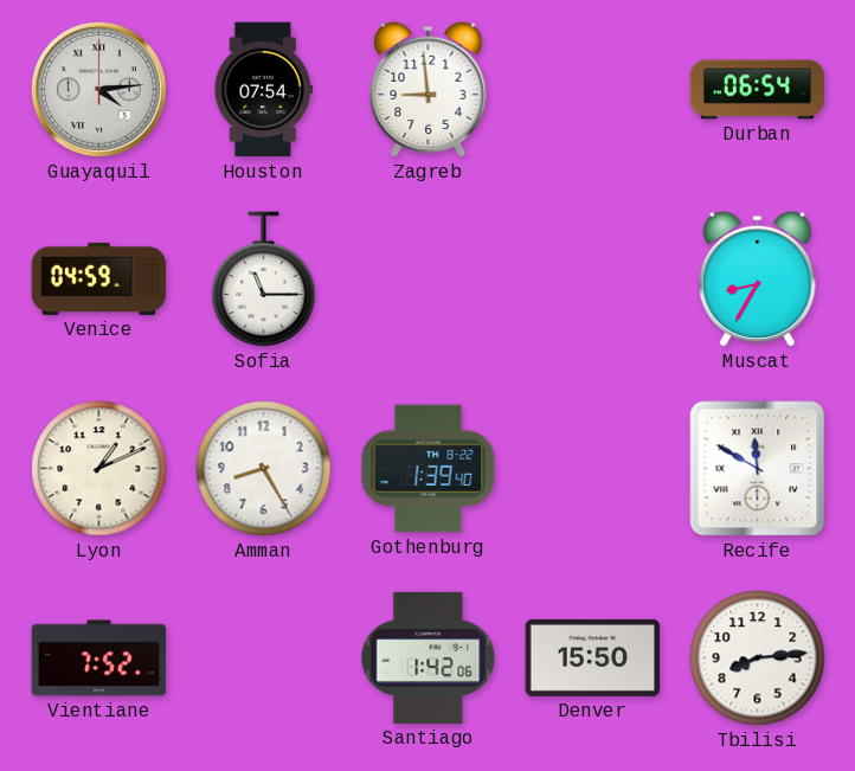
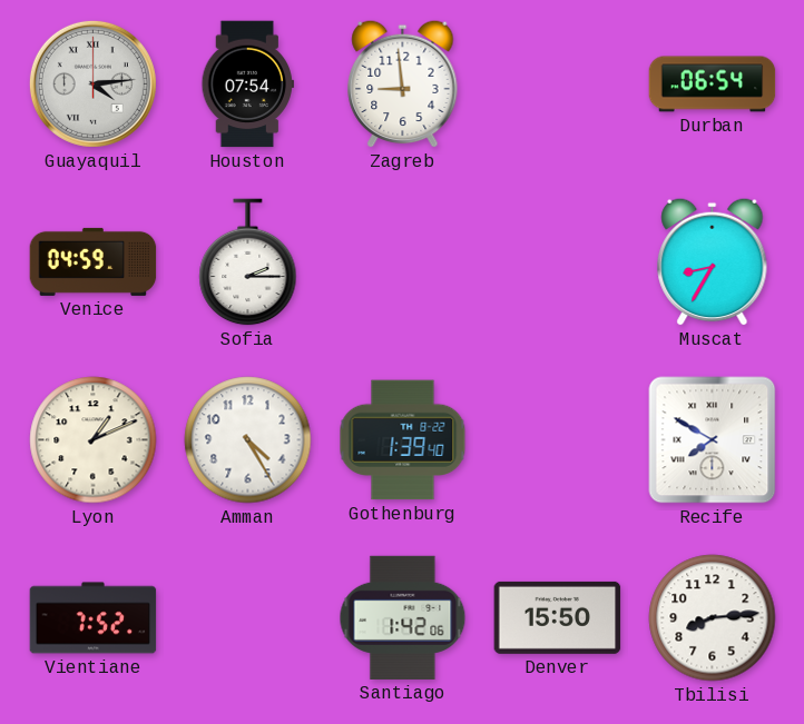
Sofia: 11:15 -> 2:15 (248, 262)
Amman: 8:25 -> 4:25 (248, 440)
Recife: 11:50 -> 7:50 (713, 440)
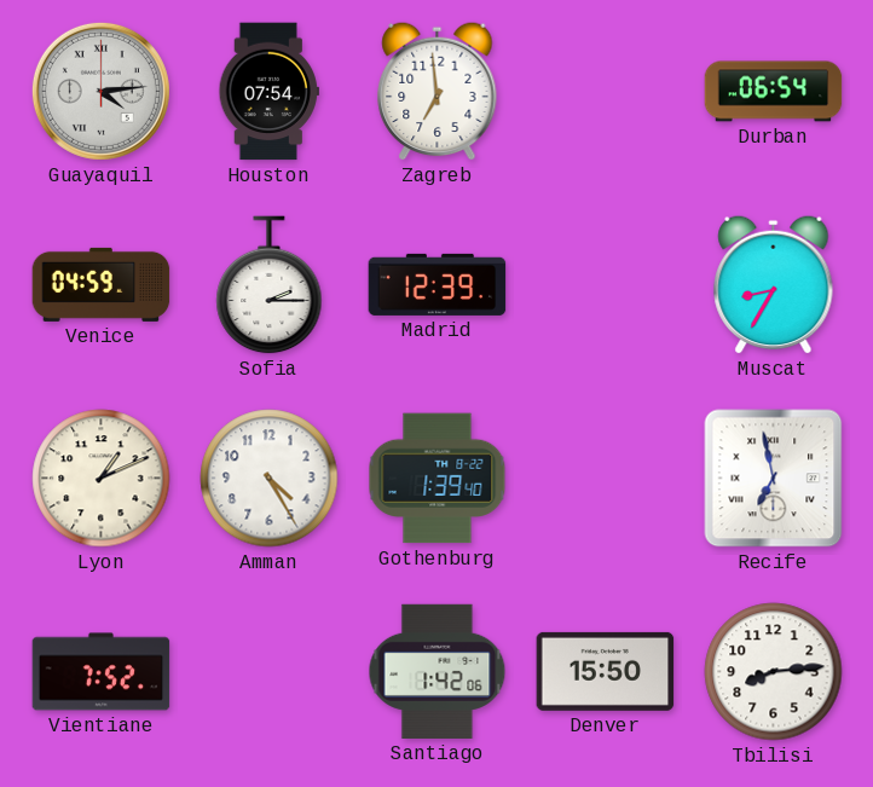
Zagreb: 8:59 -> 6:59 (438, 91)
Madrid: none -> 12:39 (438, 284)
Recife: 7:50 -> 6:58 (774, 479)
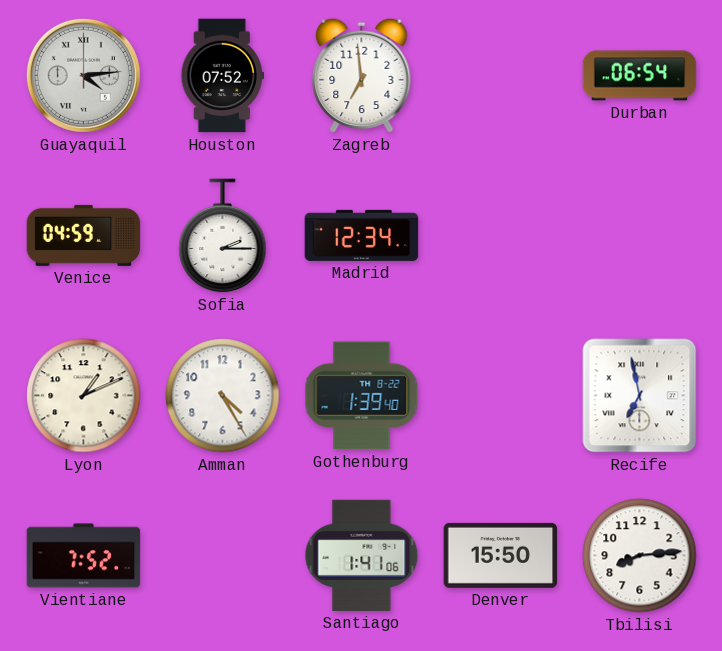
Houston: 07:54 -> 07:52 (222, 76)
Madrid: 12:39 -> 12:34 (362, 235)
Muscat: 8:35 -> none (774, 284)
Santiago: 1:42 -> 1:41 (362, 555)
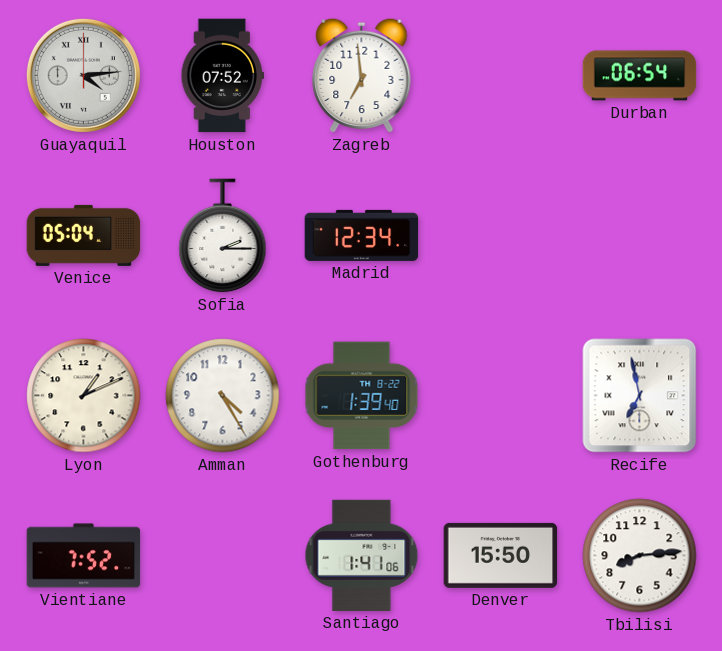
Venice: 04:59 -> 05:04 (84, 235)
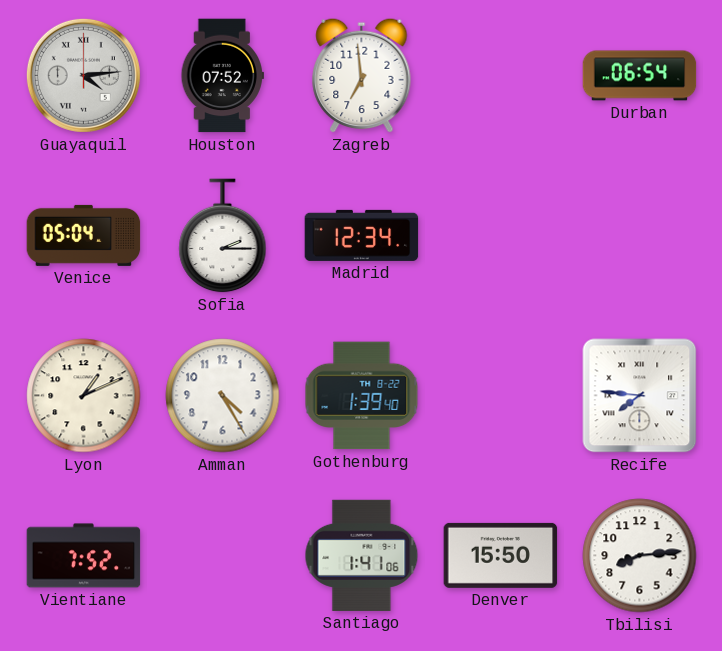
Recife: 6:58 -> 7:46 (640, 396)
